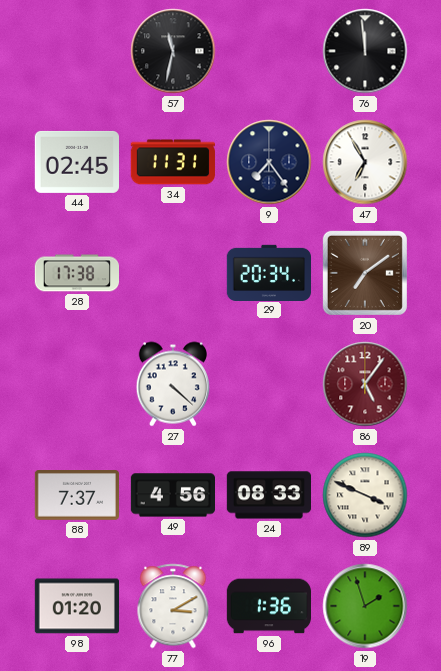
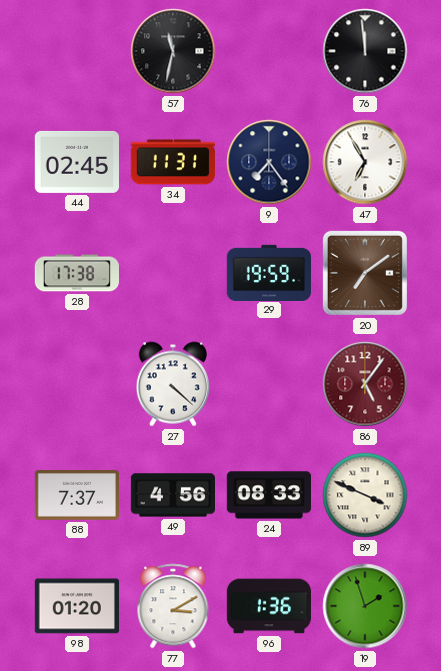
29: 20:34 -> 19:59 (268, 272)
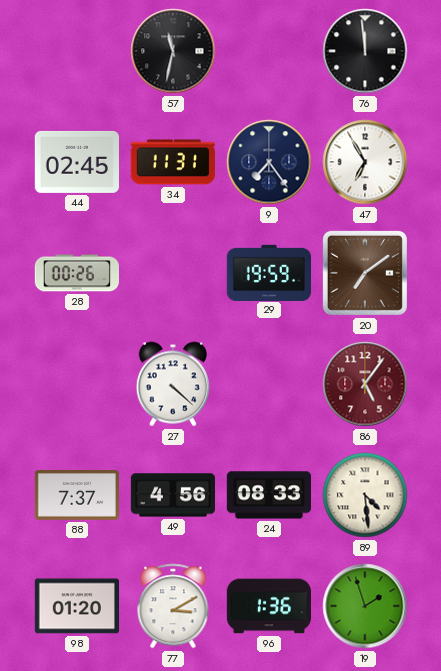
28: 17:38 -> 00:26 (76, 273)
89: 3:49 -> 4:29 (365, 495)
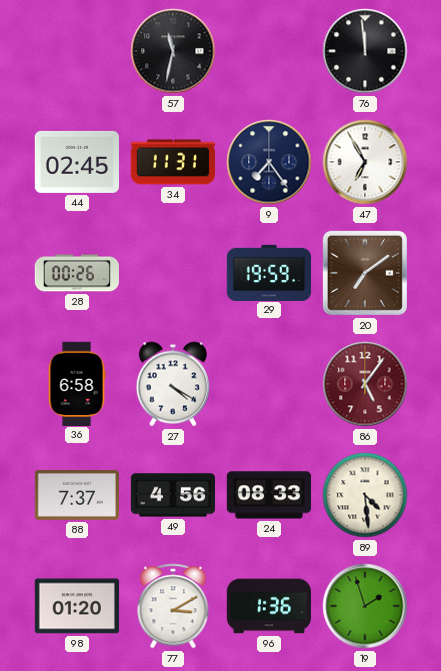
36: none -> 6:58 (77, 383)
27: 4:22 -> 4:20 (173, 384)
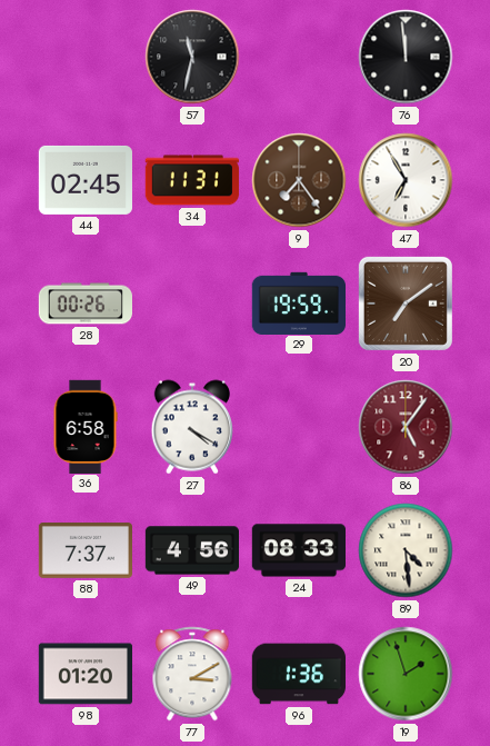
9 dial: navy -> brown (299, 180)
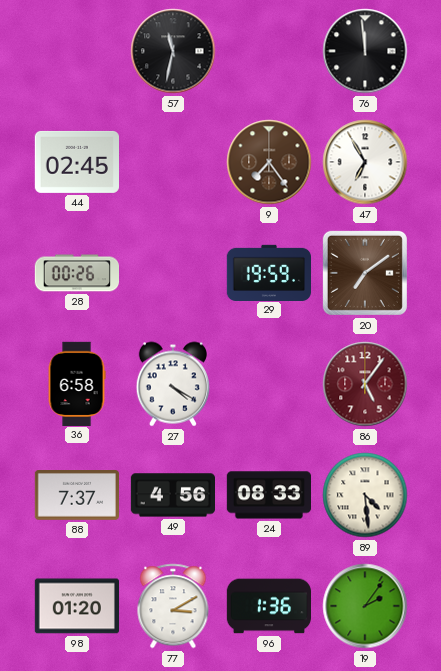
34: 11:31 -> none (192, 180)
19: 1:57 -> 2:06 (365, 606)
